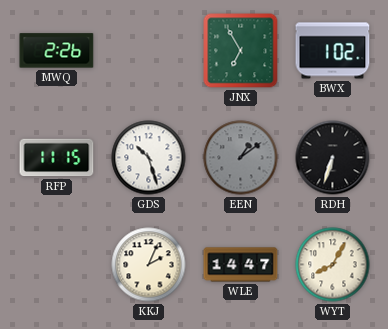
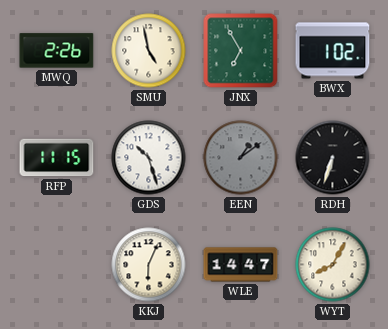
SMU: none -> 4:58 (149, 51)
KKJ: 2:04 -> 6:04 (149, 265)
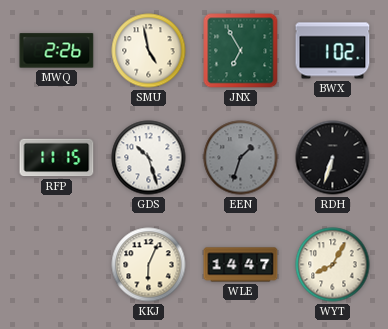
EEN: 1:09 -> 1:33 (241, 158)
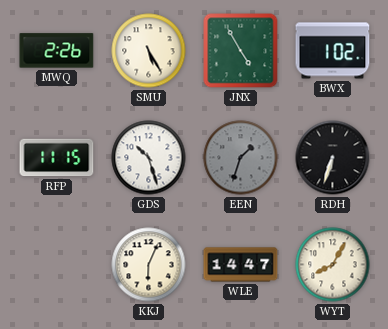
SMU: 4:58 -> 5:25 (149, 51)
JNX: 6:55 -> 4:55 (241, 51)
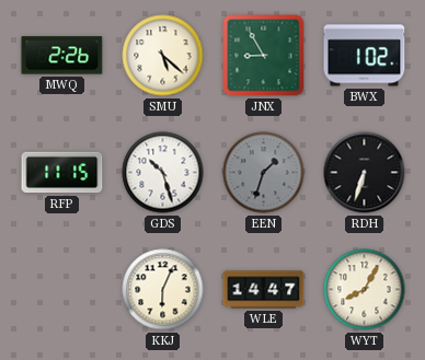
SMU: 5:25 -> 5:22 (163, 56)
JNX: 4:55 -> 8:55 (264, 56)
